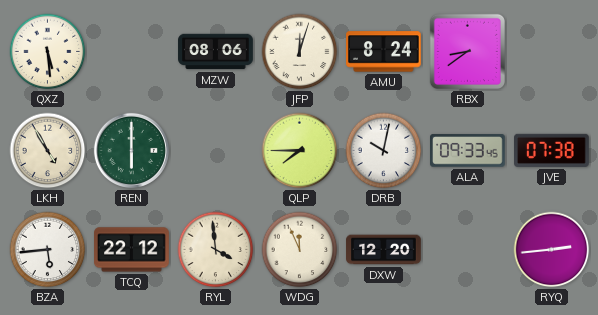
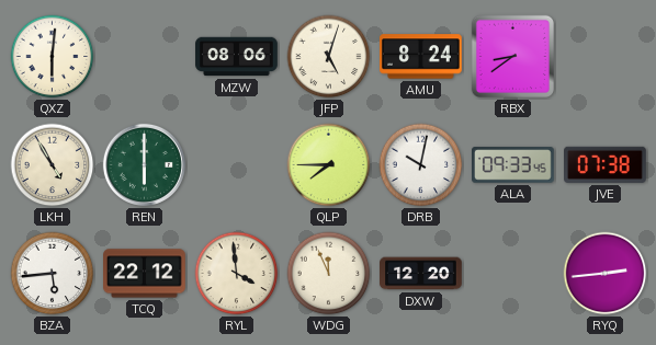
QXZ: 5:29 -> 6:01 (53, 57)
JFP: 12:03 -> 5:03 (329, 57)
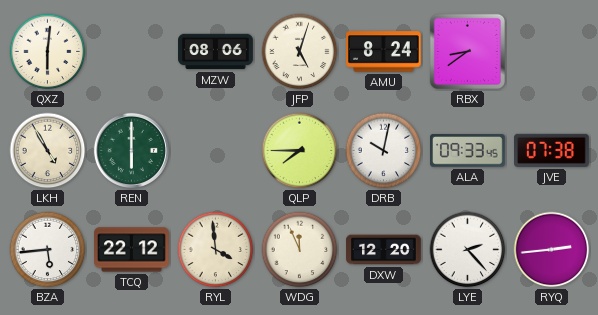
LYE: none -> 2:23 (468, 250)
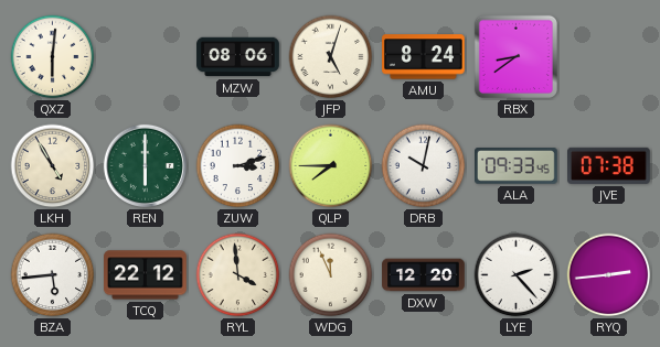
ZUW: none -> 3:12 (238, 166)
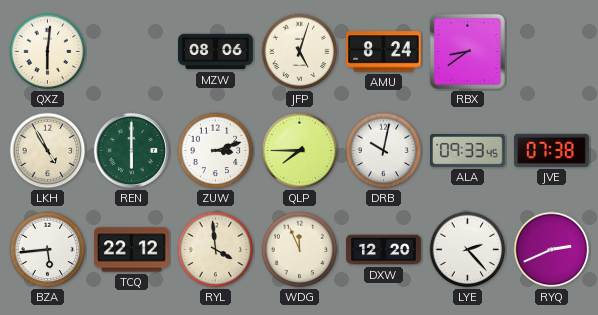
RYQ: 2:44 -> 2:41 (552, 250)
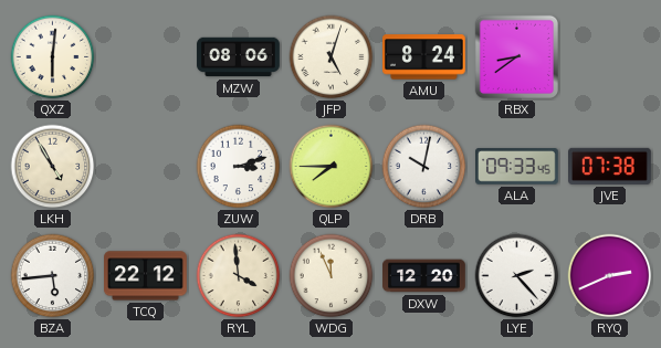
REN: 6:00 -> none (131, 150)
